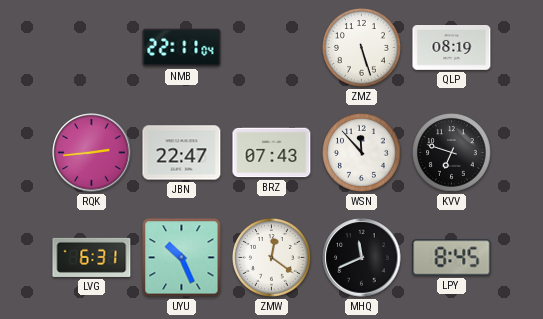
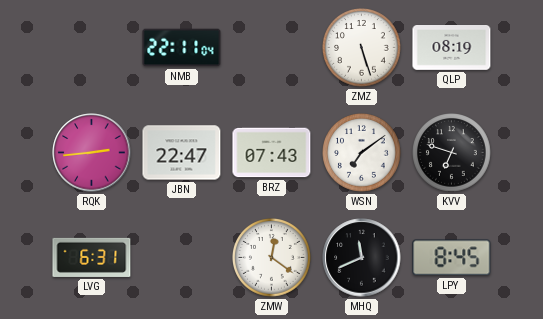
WSN: 11:53 -> 7:09 (362, 153)
UYU: 10:26 -> none (182, 258)
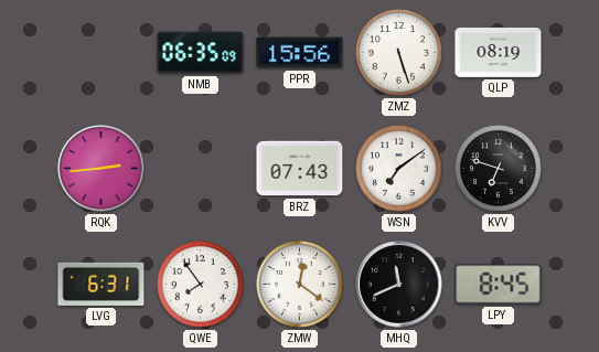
NMB: 22:11 -> 06:35 (201, 53)
PPR: none -> 15:56 (300, 53)
JBN: 22:47 -> none (182, 153)
QWE: none -> 7:54 (201, 285)
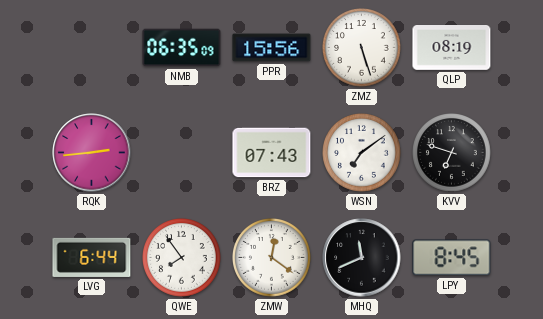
LVG: 6:31 -> 6:44 (92, 257)
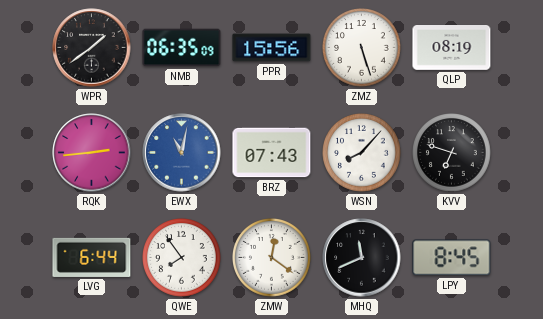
WPR: none -> 1:39 (92, 48)
EWX: none -> 11:02 (182, 153)
WSN: 7:09 -> 8:07 (362, 153)
